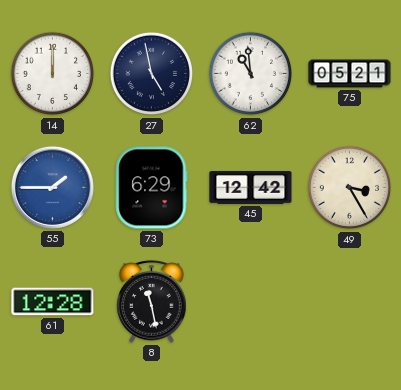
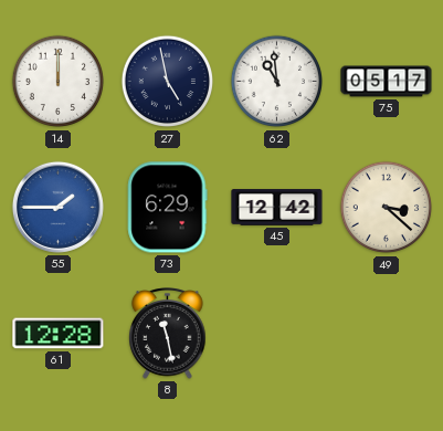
75: 05:21 -> 05:17 (387, 82)
49: 3:25 -> 3:22 (387, 208)
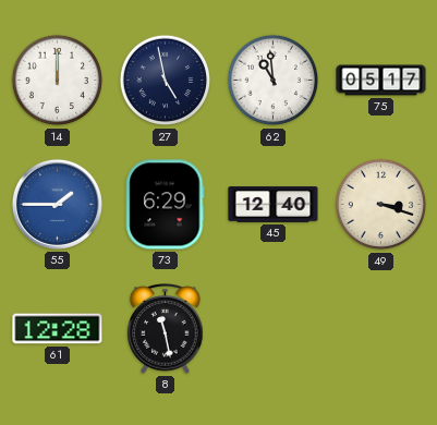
45: 12:42 -> 12:40 (274, 205)
49: 3:22 -> 3:18 (381, 205)
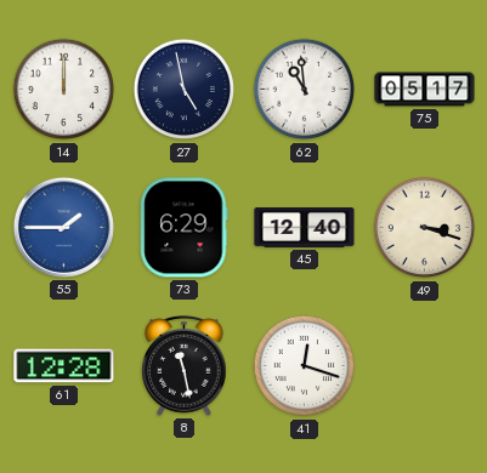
41: none -> 12:18 (305, 366)
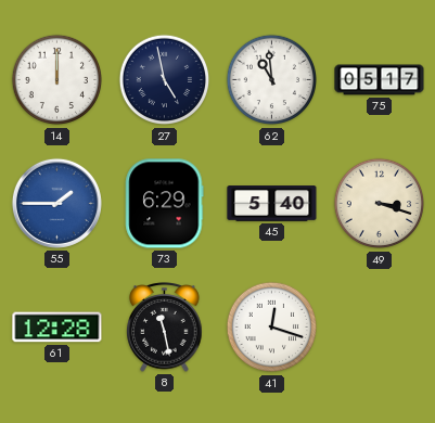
45: 12:40 -> 5:40 (272, 204)
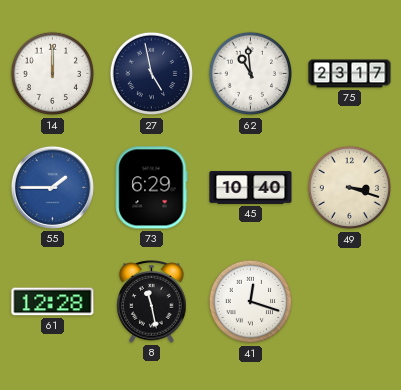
75: 05:17 -> 23:17 (350, 74)
45: 5:40 -> 10:40 (251, 188)
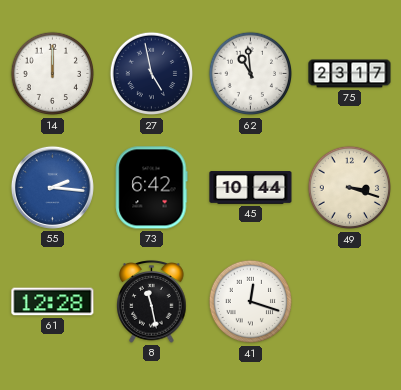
55: 1:45 -> 2:16 (52, 187)
73: 6:29 -> 6:42 (152, 188)
45: 10:40 -> 10:44 (251, 188)
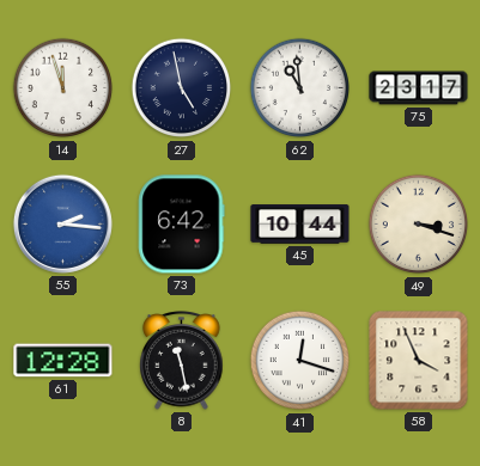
14: 12:00 -> 11:57 (63, 88)
58: none -> 3:56 (419, 361)
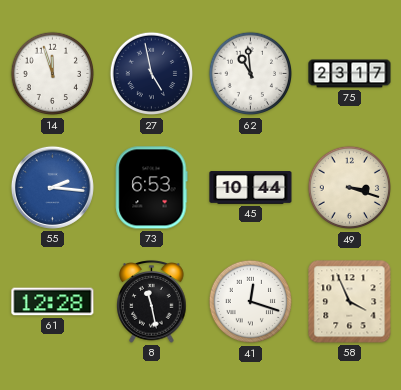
73: 6:42 -> 6:53 (152, 188)
